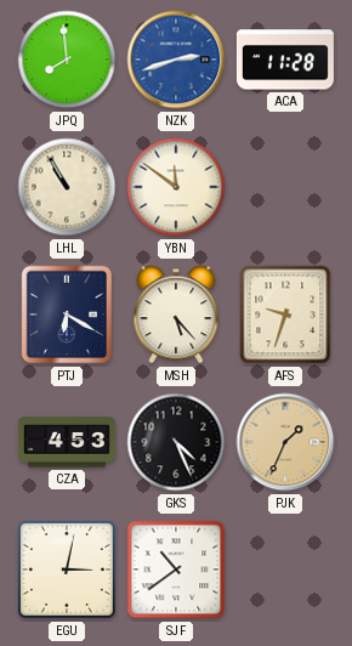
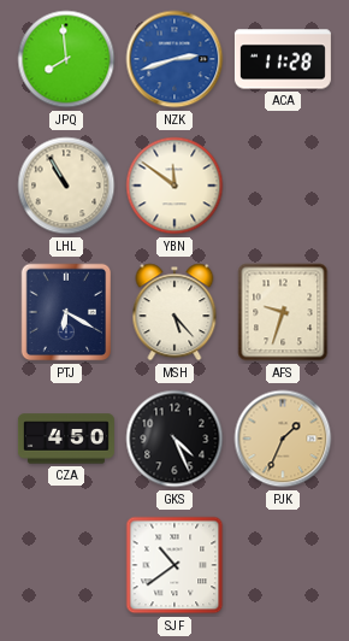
CZA: 4:53 -> 4:50 (66, 439)
EGU: 3:02 -> none (67, 569)
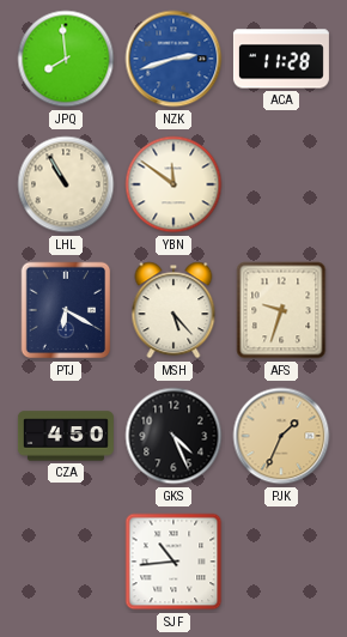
SJF: 10:39 -> 10:44 (173, 562)
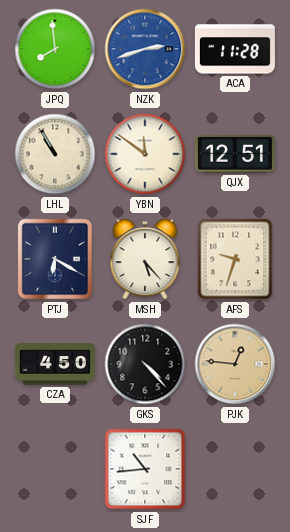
QJX: none -> 12:51 (235, 154)
GKS: 4:26 -> 4:23 (145, 364)
PJK: 1:34 -> 12:46 (235, 364)
